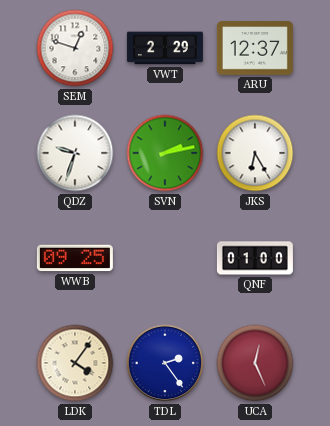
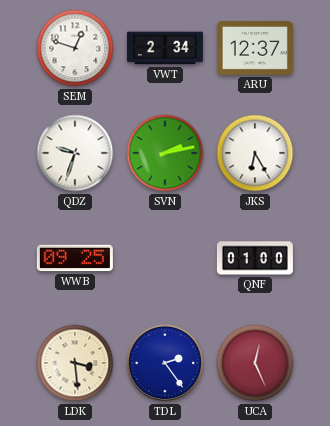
VWT: 2:29 -> 2:34 (165, 48)
LDK: 4:06 -> 3:29 (75, 363)
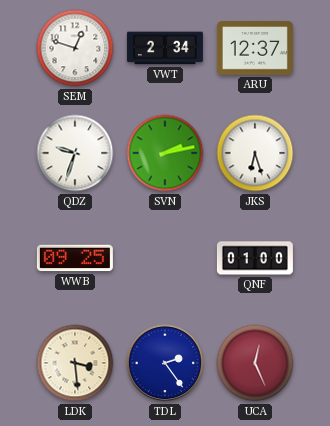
JKS: 6:25 -> 6:27 (255, 153)
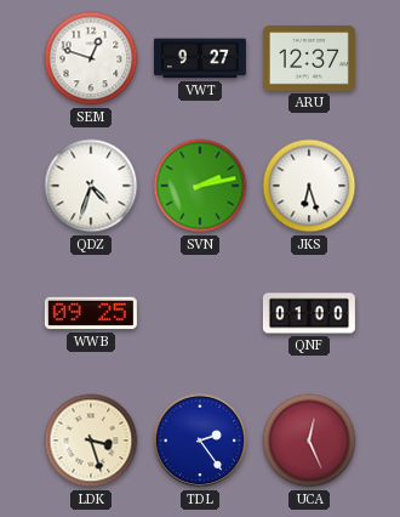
VWT: 2:34 -> 9:27 (200, 58)
QDZ: 9:33 -> 4:33 (91, 186)
LDK: 3:29 -> 3:27 (91, 441)
